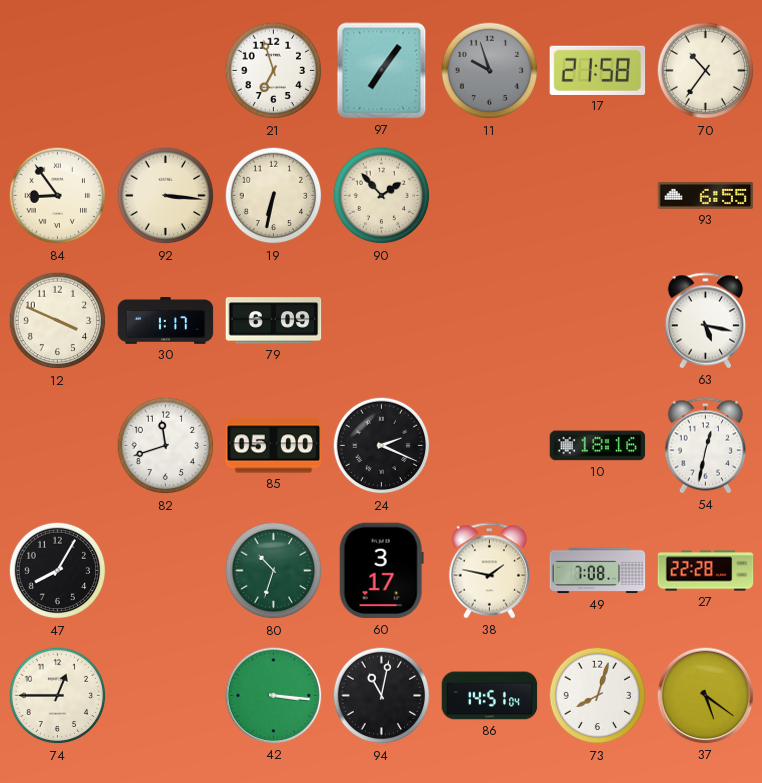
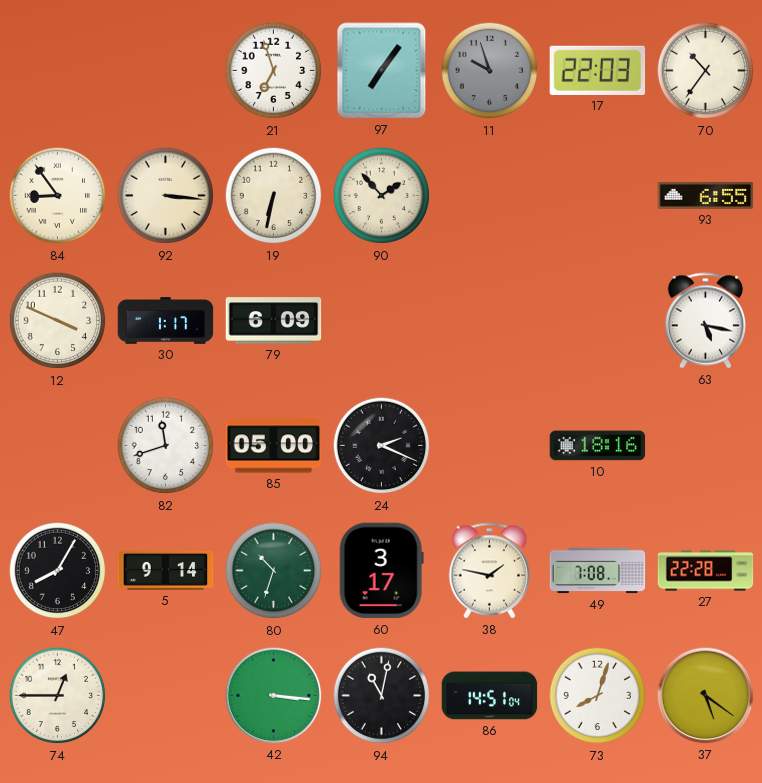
17: 21:58 -> 22:03 (598, 70)
54: 12:32 -> none (706, 446)
5: none -> 9:14 (166, 571)
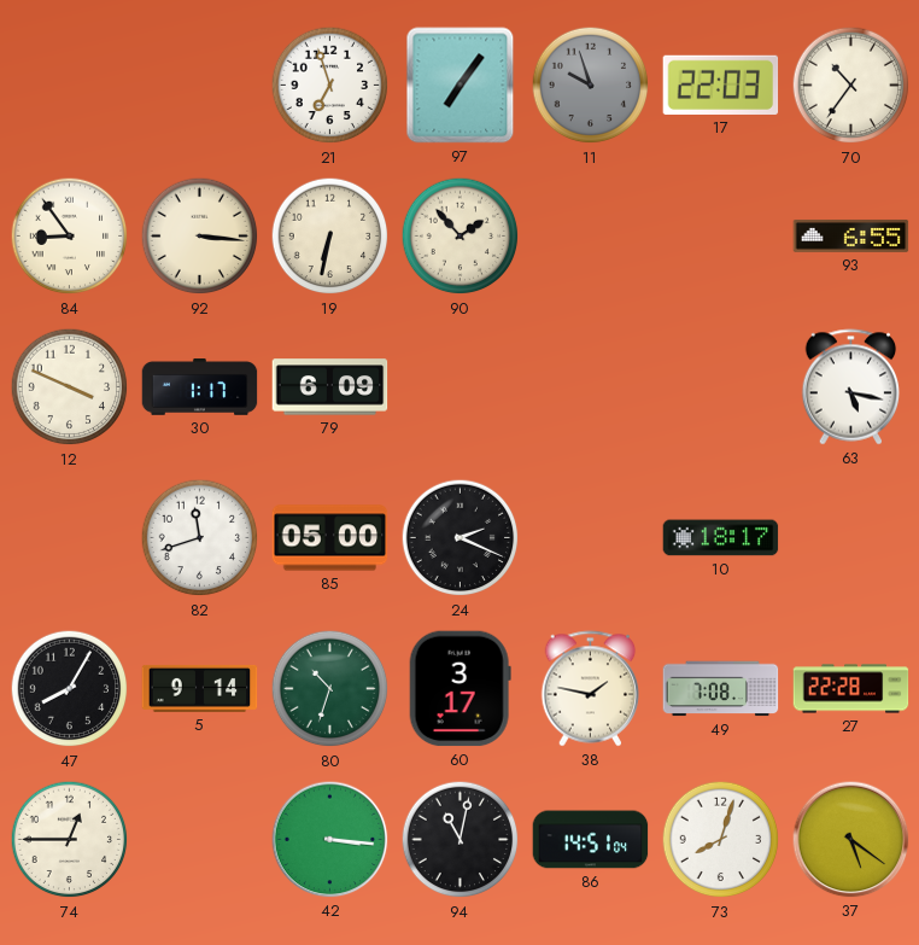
10: 18:16 -> 18:17 (721, 538)
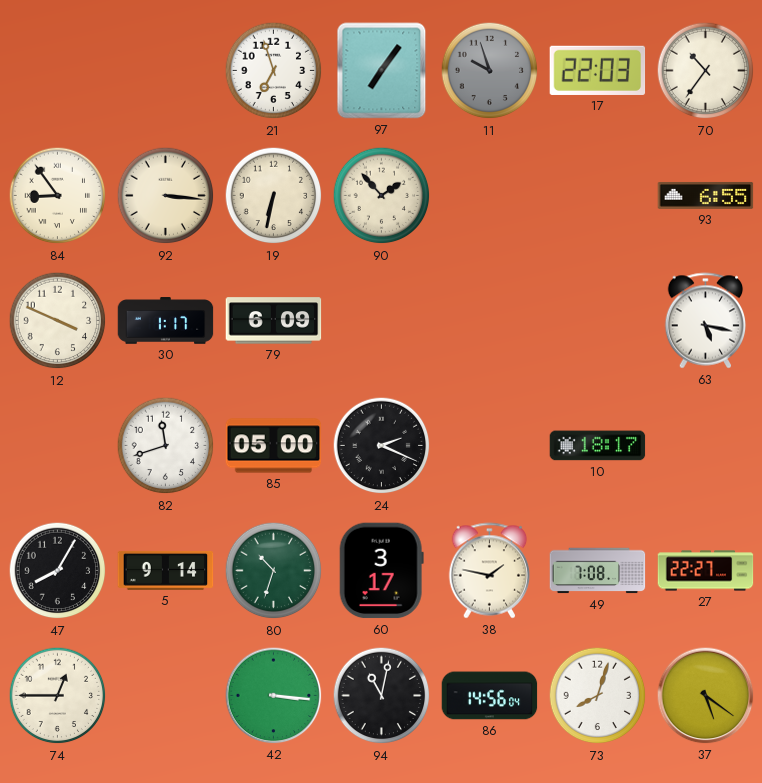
27: 22:28 -> 22:27 (706, 571)
86: 14:51 -> 14:56 (490, 696)
